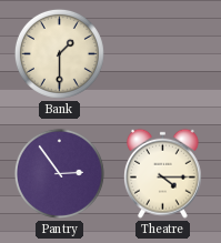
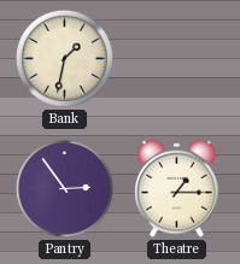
Bank: 1:30 -> 1:32 (64, 58)
Theatre: 4:15 -> 1:15 (176, 188)
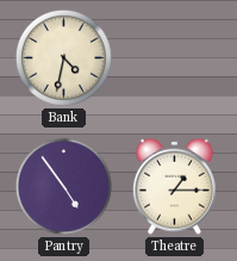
Bank: 1:32 -> 4:32 (63, 57)
Pantry: 2:54 -> 4:54 (63, 186)
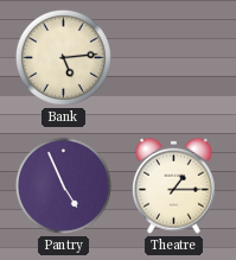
Bank: 4:32 -> 5:14 (63, 57)
Pantry: 4:54 -> 4:56 (63, 185)
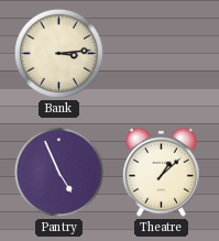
Bank: 5:14 -> 3:14 (58, 53)
Theatre: 1:15 -> 1:08 (161, 172)
